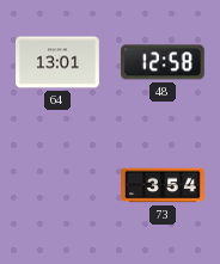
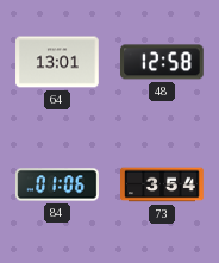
84: none -> 01:06 (57, 184)
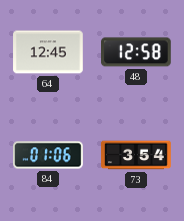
64: 13:01 -> 12:45 (48, 52)
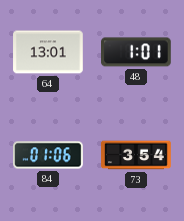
64: 12:45 -> 13:01 (48, 52)
48: 12:58 -> 1:01 (137, 52)
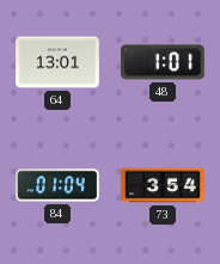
84: 01:06 -> 01:04 (57, 185)
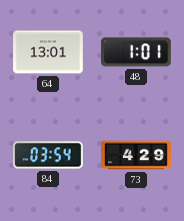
84: 01:04 -> 03:54 (48, 155)
73: 3:54 -> 4:29 (136, 155)
